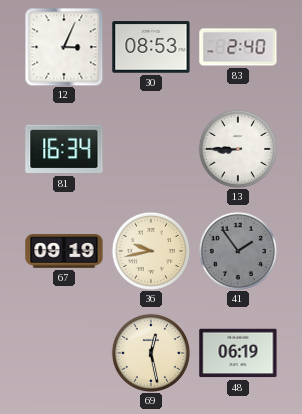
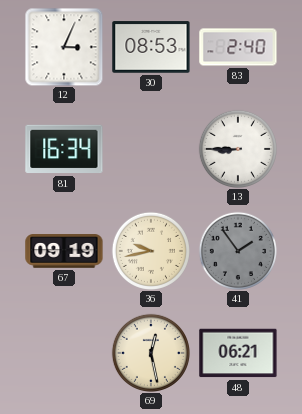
48: 06:19 -> 06:21 (238, 353)
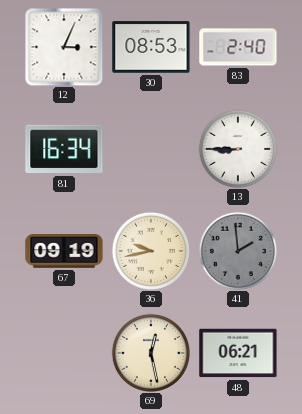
41: 1:54 -> 1:59 (237, 250)
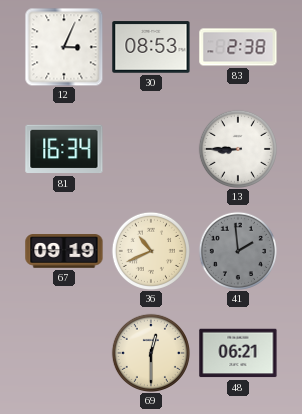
83: 2:40 -> 2:38 (238, 47)
36: 9:43 -> 10:41 (150, 250)
69: 12:28 -> 12:30 (150, 352)
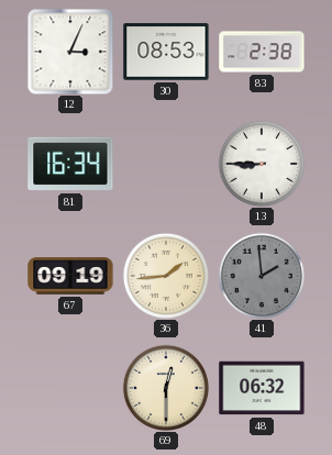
36: 10:41 -> 1:44 (165, 275)
48: 06:21 -> 06:32 (262, 388)
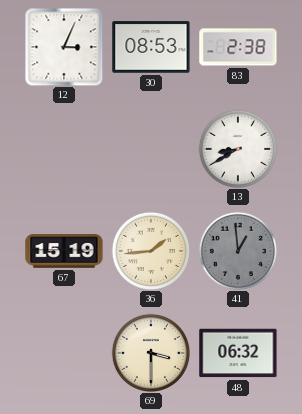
81: 16:34 -> none (70, 164)
13: 8:45 -> 8:40 (237, 148)
67: 09:19 -> 15:19 (64, 251)
41: 1:59 -> 12:59 (237, 250)
69: 12:30 -> 3:30 (150, 352)
